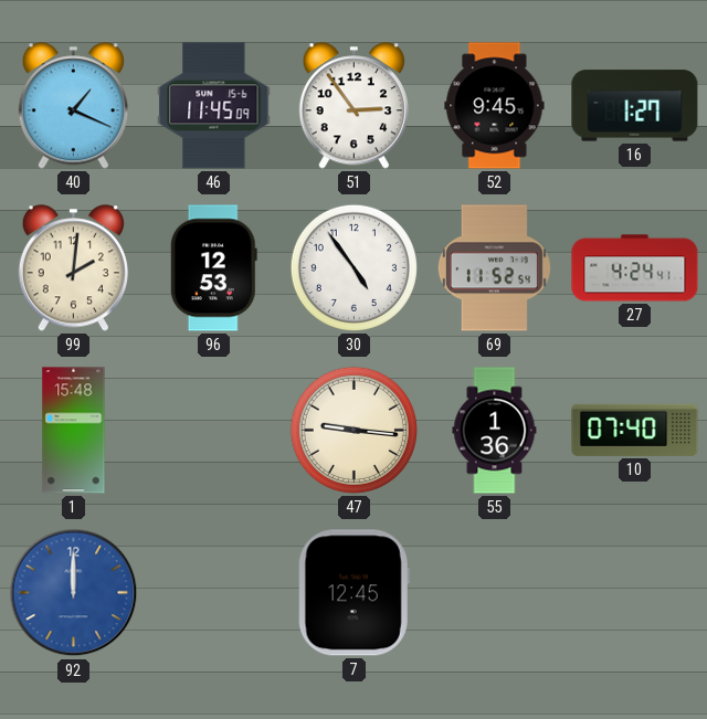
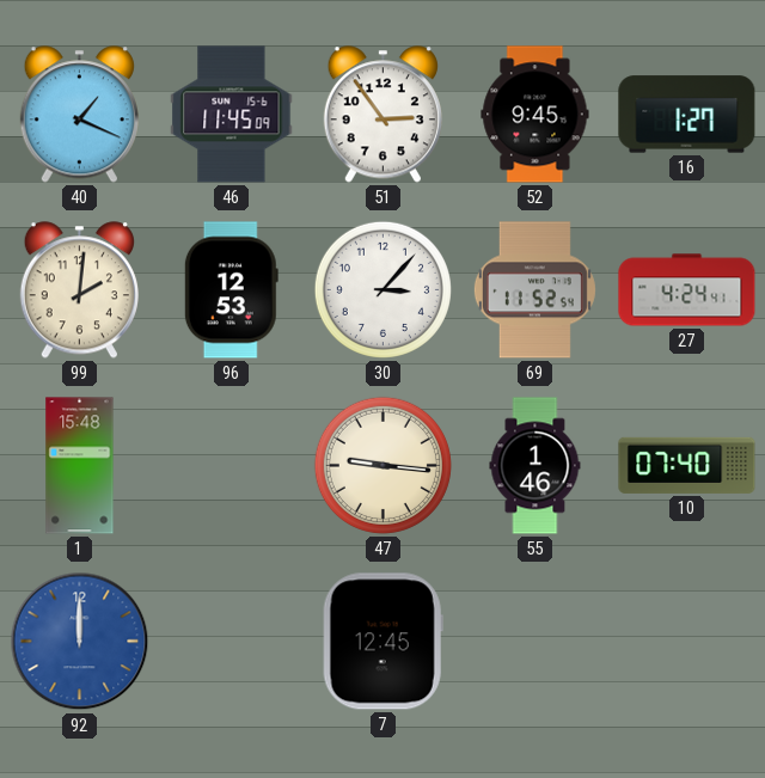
30: 4:54 -> 3:07 (382, 289)
55: 1:36 -> 1:46 (535, 466)
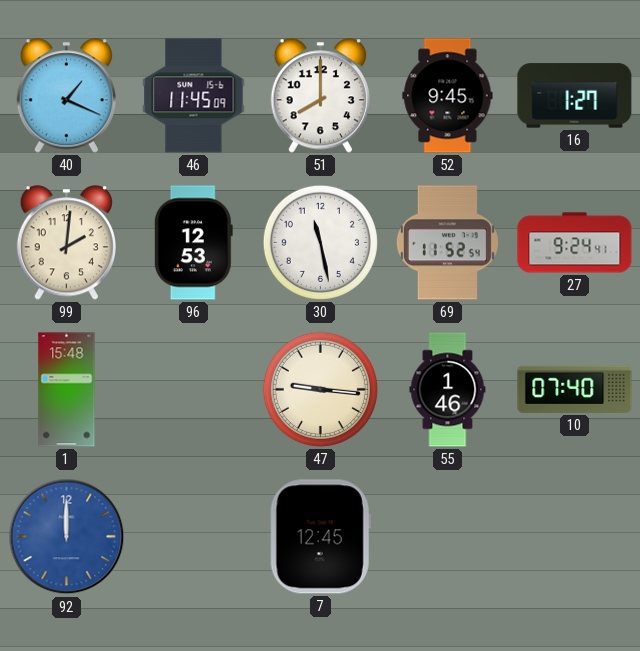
51: 2:54 -> 8:00 (320, 96)
30: 3:07 -> 11:28 (320, 242)
27: 4:24 -> 9:24 (575, 243)
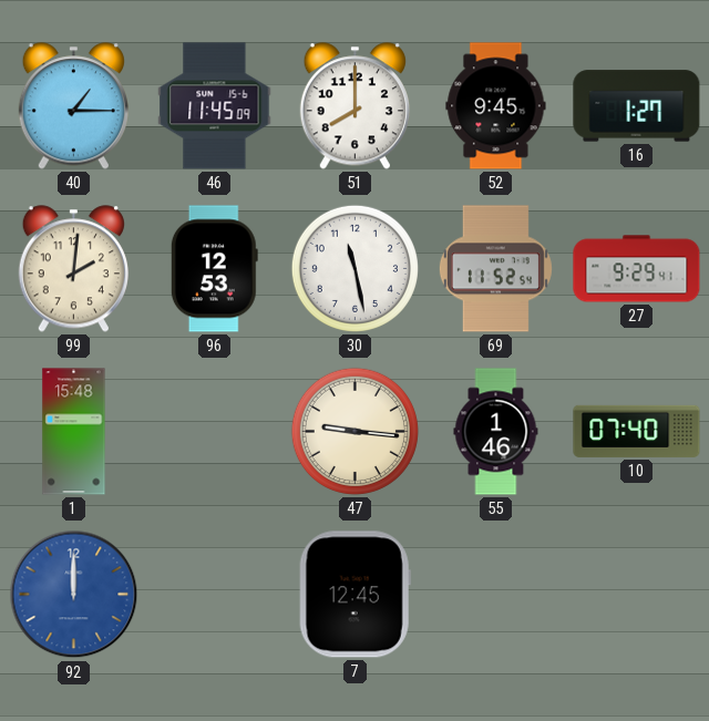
40: 1:19 -> 1:15 (73, 106)
27: 9:24 -> 9:29 (637, 269)
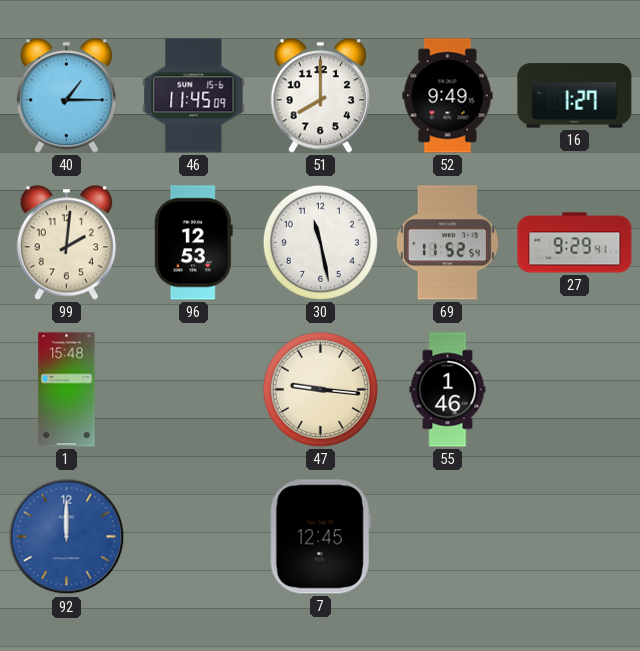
52: 9:45 -> 9:49 (448, 96)
10: 07:40 -> none (637, 431)
